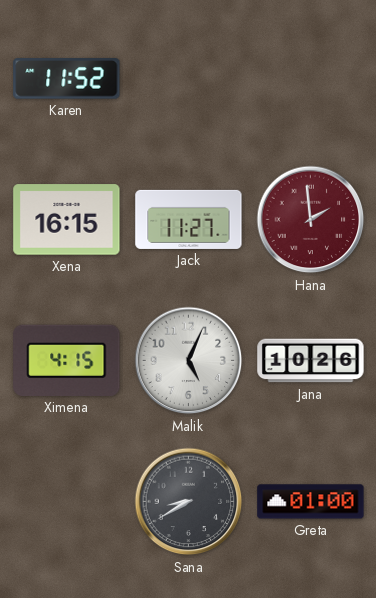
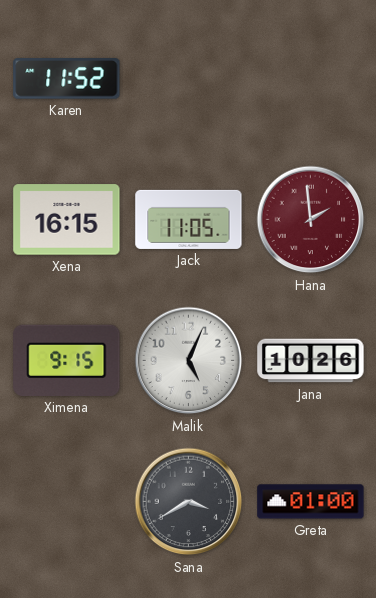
Jack: 11:27 -> 11:05 (189, 219)
Ximena: 4:15 -> 9:15 (67, 360)
Sana: 8:40 -> 3:40 (189, 502)
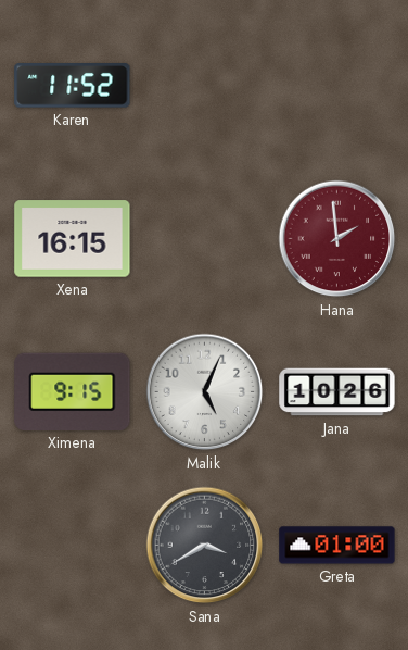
Jack: 11:05 -> none (189, 219)
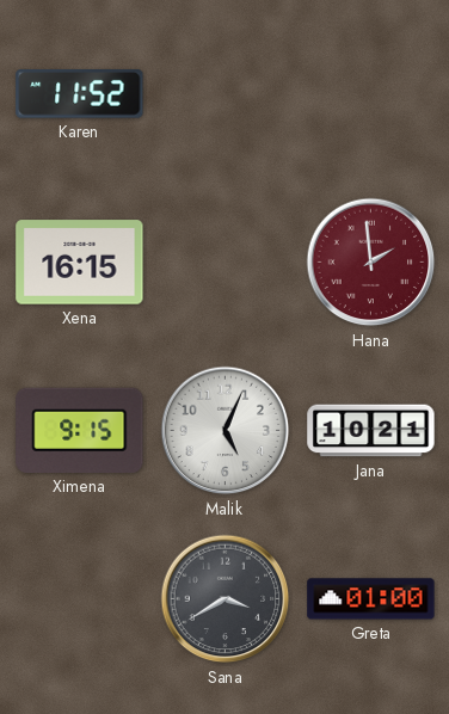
Jana: 10:26 -> 10:21 (371, 431)
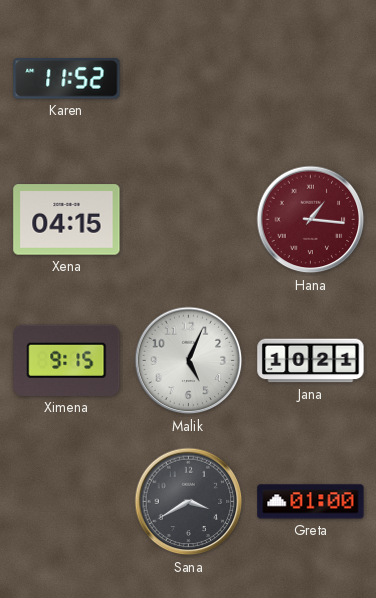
Xena: 16:15 -> 04:15 (67, 220)
Hana: 1:59 -> 1:16 (311, 220)
